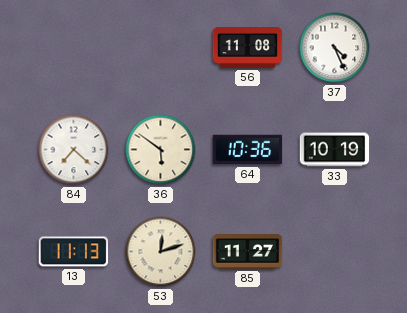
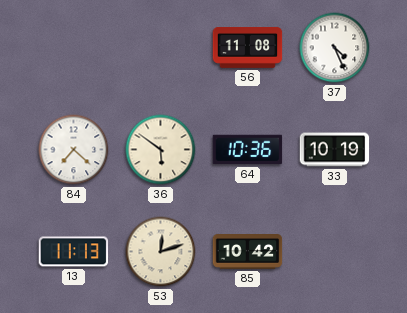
85: 11:27 -> 10:42 (248, 252)
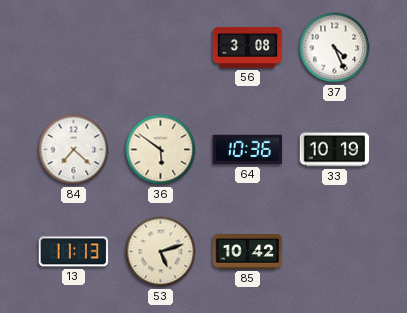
56: 11:08 -> 3:08 (248, 48)
53: 12:12 -> 5:12 (161, 252)
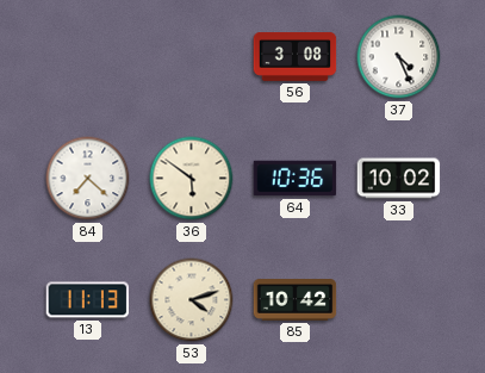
33: 10:19 -> 10:02 (399, 179)
53: 5:12 -> 4:12 (192, 300)
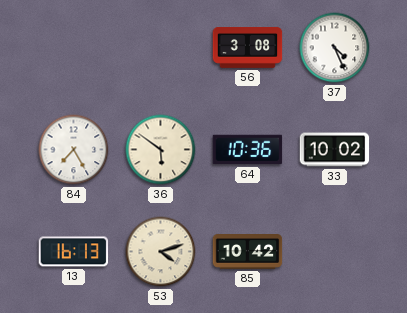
84: 7:22 -> 7:25 (74, 150)
13: 11:13 -> 16:13 (74, 252)
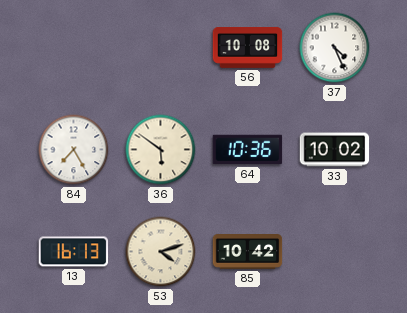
56: 3:08 -> 10:08 (248, 48)
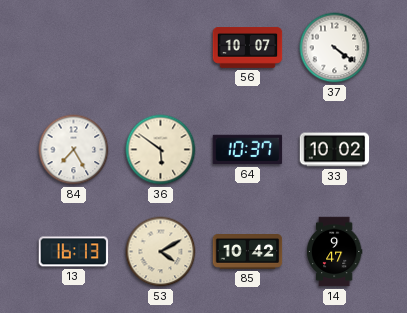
56: 10:08 -> 10:07 (248, 48)
37: 4:26 -> 4:21 (335, 48)
64: 10:36 -> 10:37 (248, 150)
53: 4:12 -> 4:10 (161, 252)
14: none -> 9:47 (334, 252)
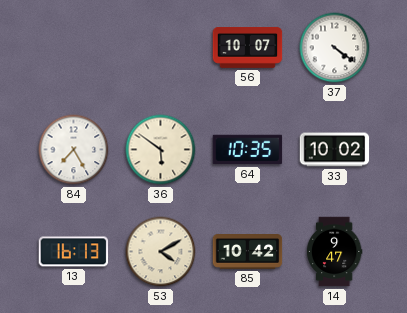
64: 10:37 -> 10:35 (248, 150)
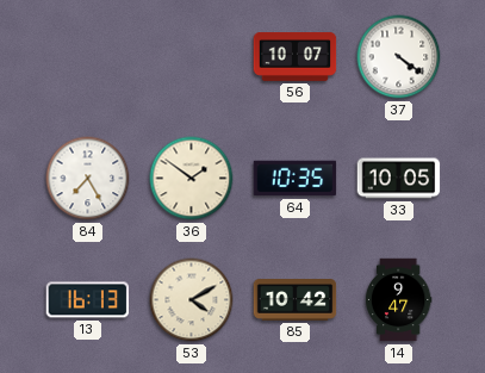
36: 5:51 -> 1:51 (192, 179)
33: 10:02 -> 10:05 (399, 179)
